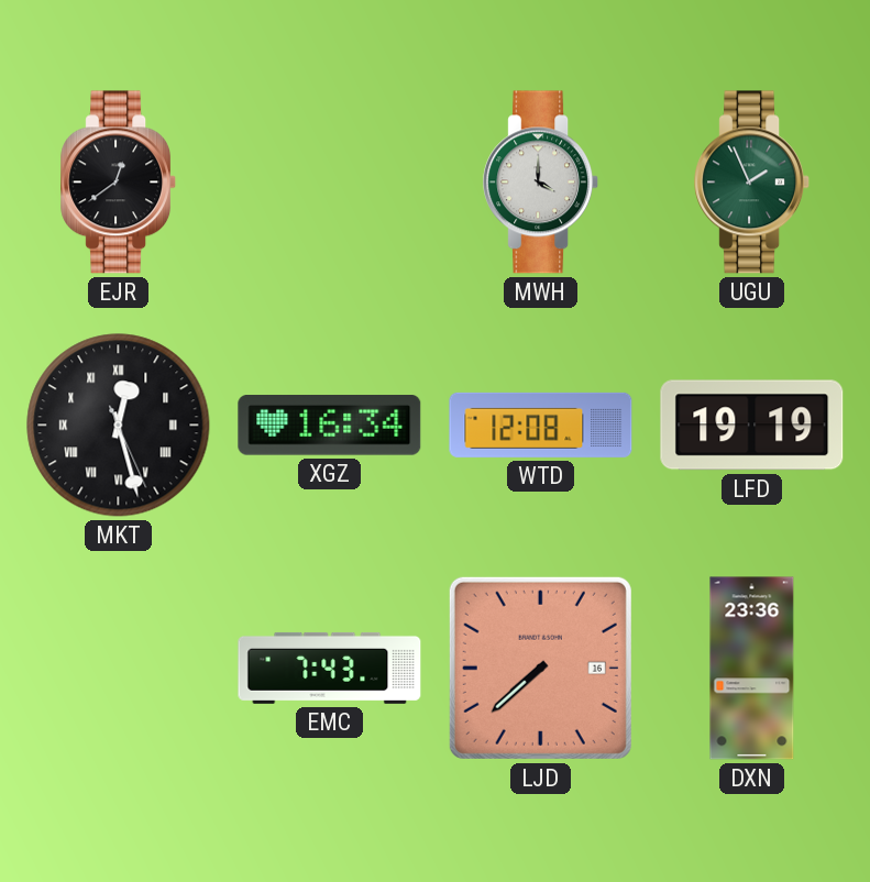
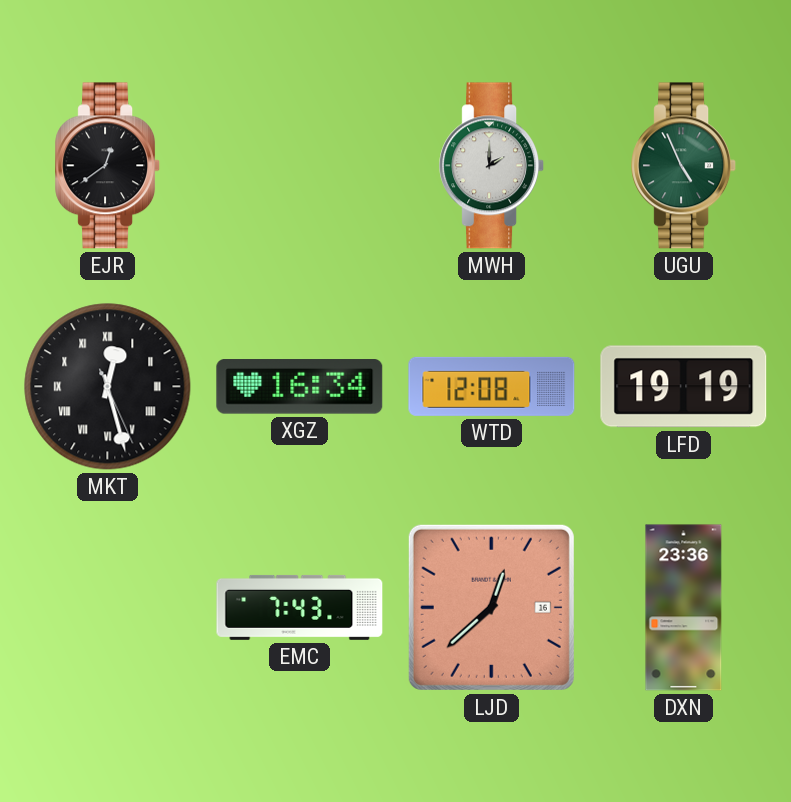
MWH: 4:00 -> 2:00 (492, 166)
UGU: 1:56 -> 4:56 (684, 166)
LJD: 7:38 -> 12:38 (491, 607)
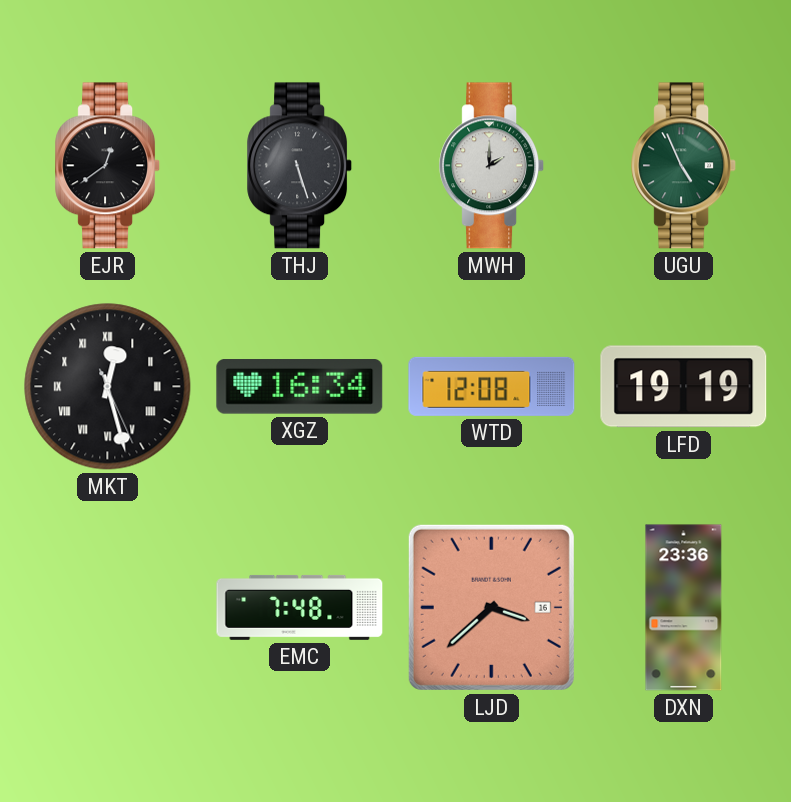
THJ: none -> 5:27 (300, 166)
EMC: 7:43 -> 7:48 (300, 607)
LJD: 12:38 -> 3:38 (491, 607)
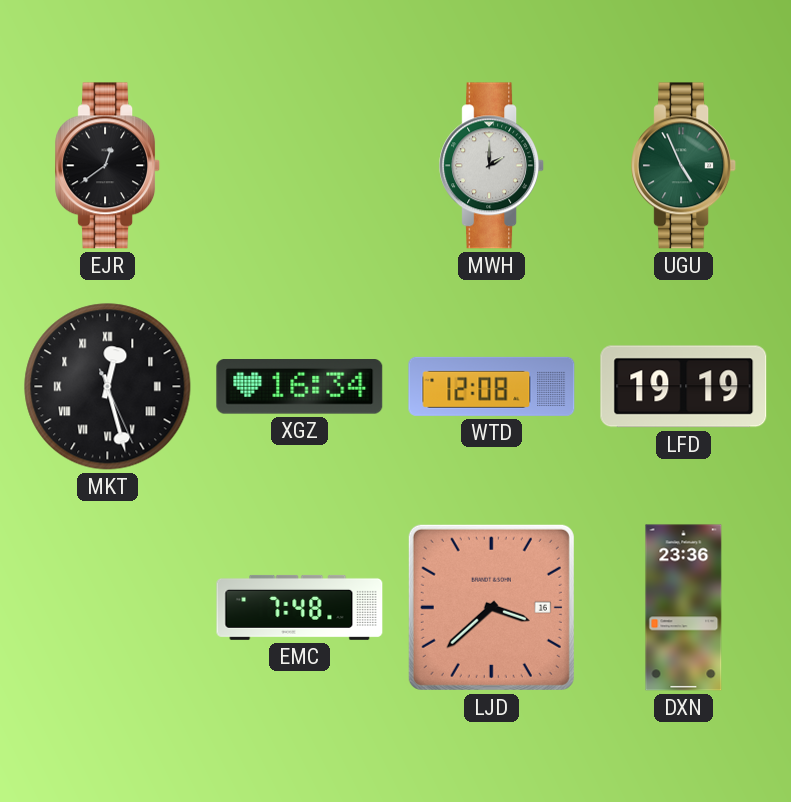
THJ: 5:27 -> none (300, 166)
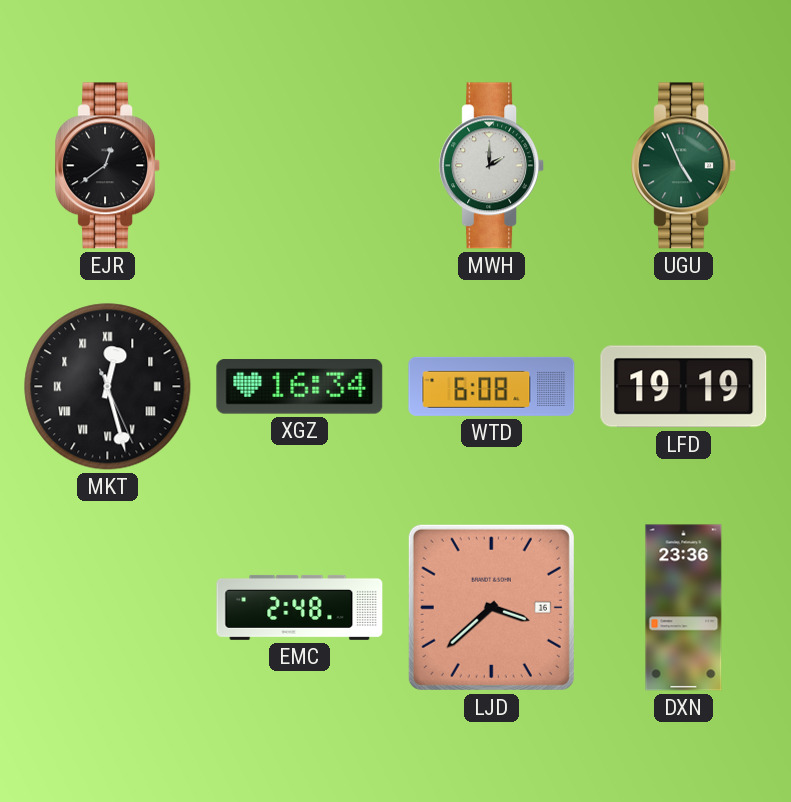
WTD: 12:08 -> 6:08 (492, 386)
EMC: 7:48 -> 2:48 (300, 607)
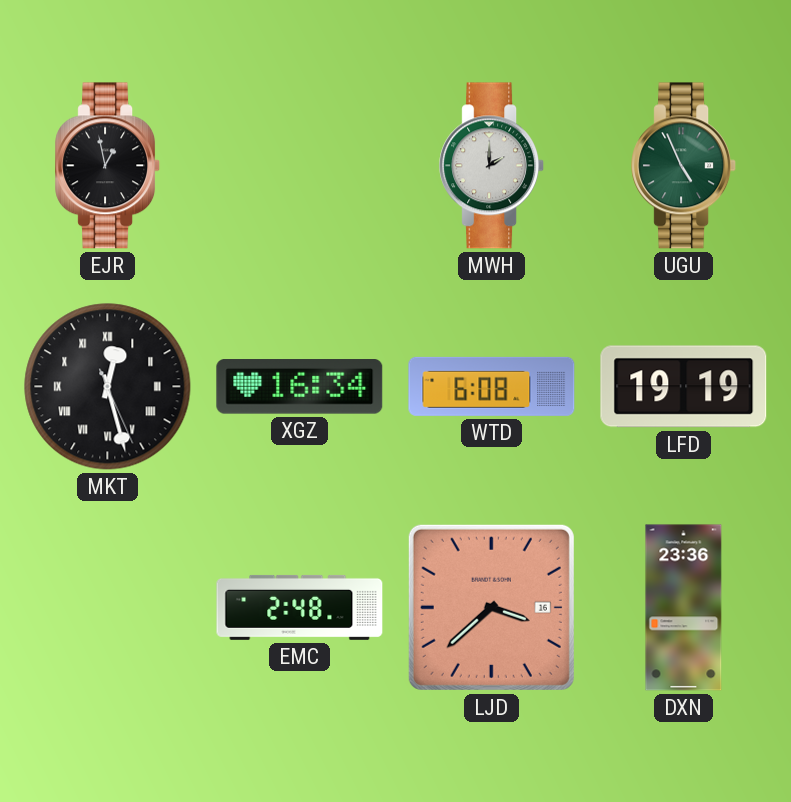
EJR: 12:39 -> 12:58 (108, 166)
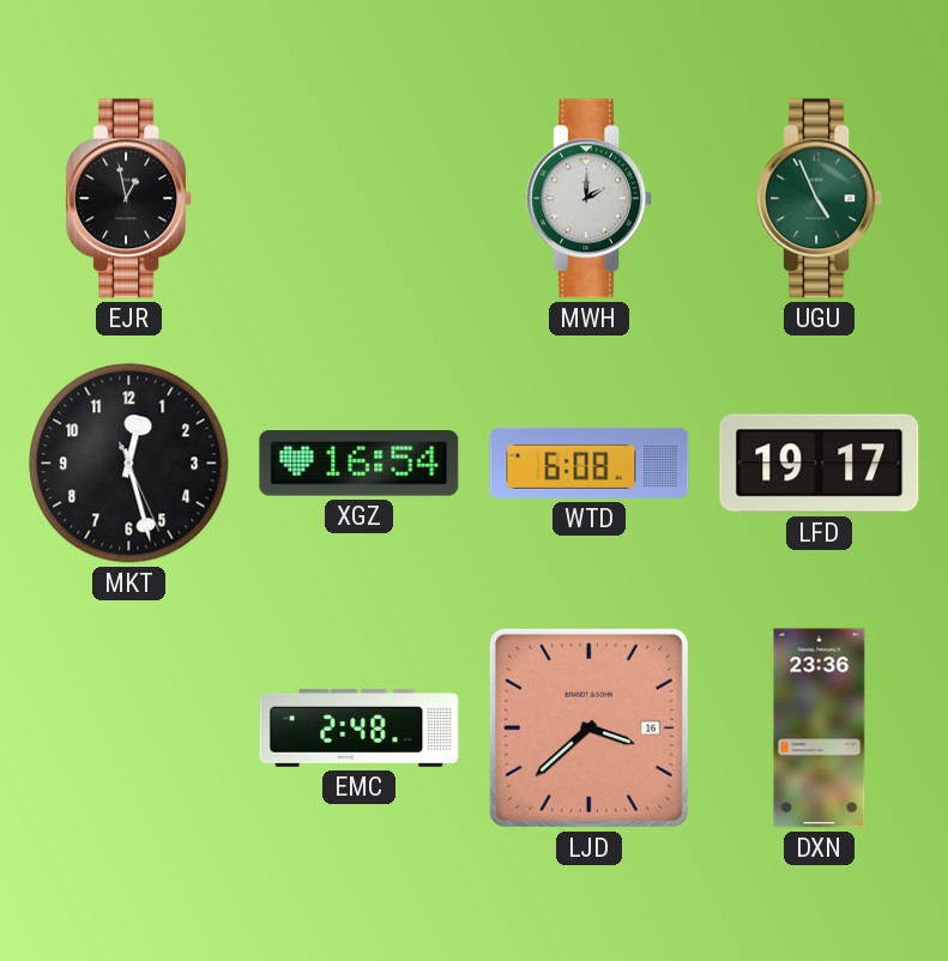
MKT numerals: Roman -> Arabic (129, 464)
XGZ: 16:34 -> 16:54 (360, 464)
LFD: 19:19 -> 19:17 (820, 464)
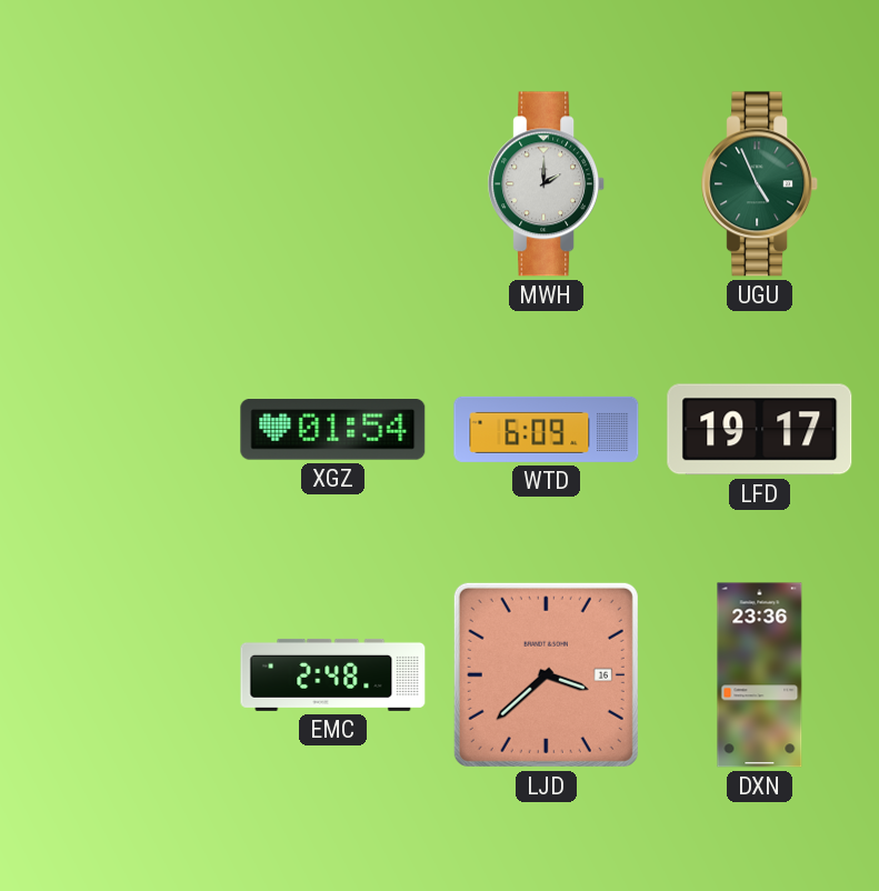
EJR: 12:58 -> none (129, 199)
MKT: 12:27 -> none (129, 464)
XGZ: 16:54 -> 01:54 (333, 430)
WTD: 6:08 -> 6:09 (547, 429)
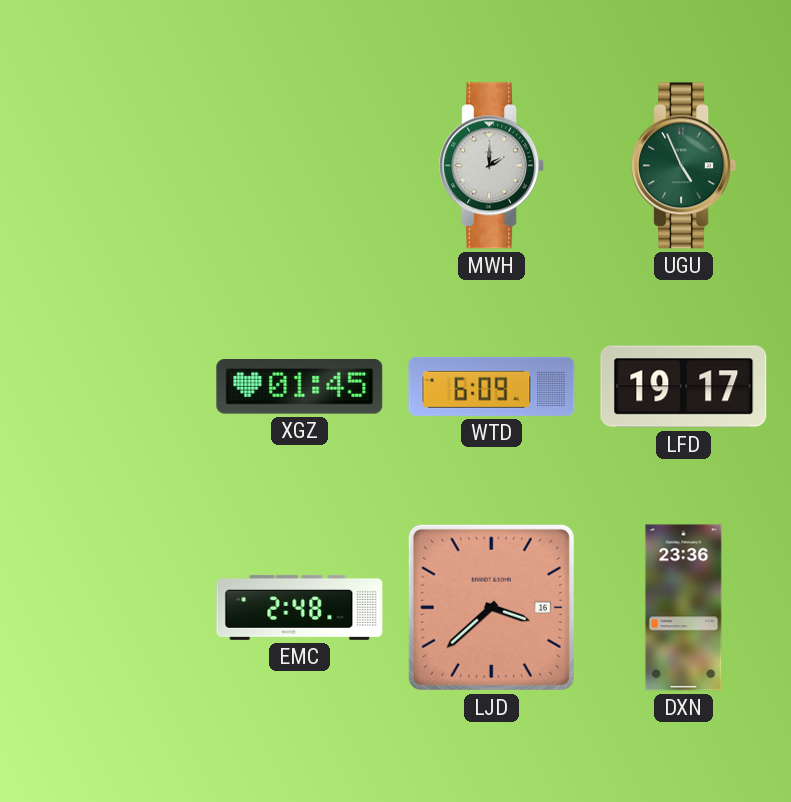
XGZ: 01:54 -> 01:45 (300, 387)
